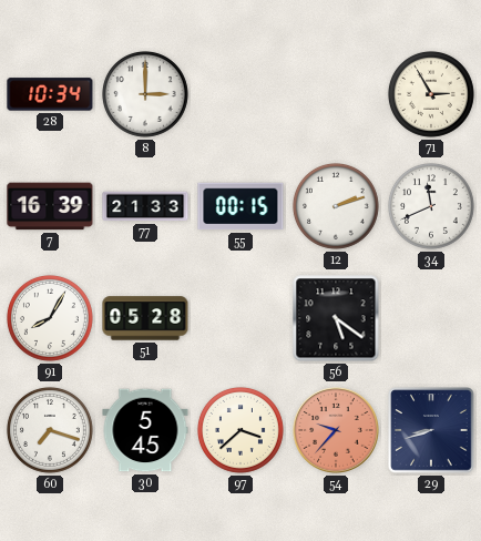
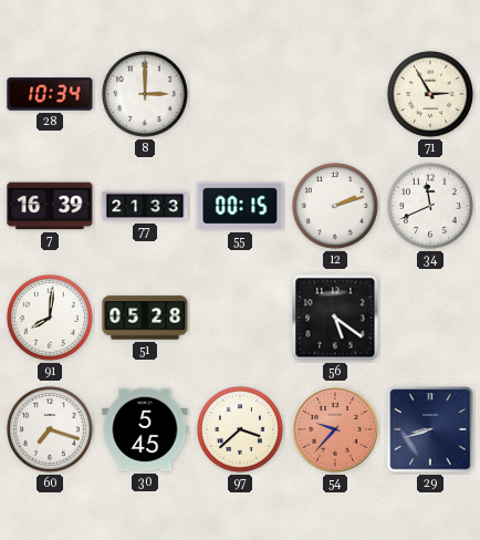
91: 8:05 -> 8:01 (50, 318)
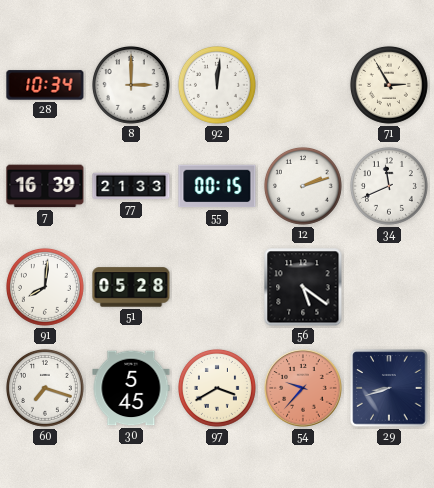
92: none -> 12:01 (217, 85)
97: 3:38 -> 3:40 (217, 388)
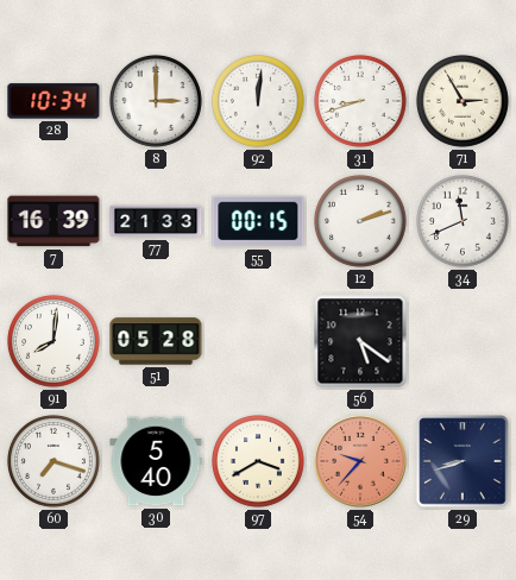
31: none -> 8:42 (360, 101)
30: 5:45 -> 5:40 (156, 461)
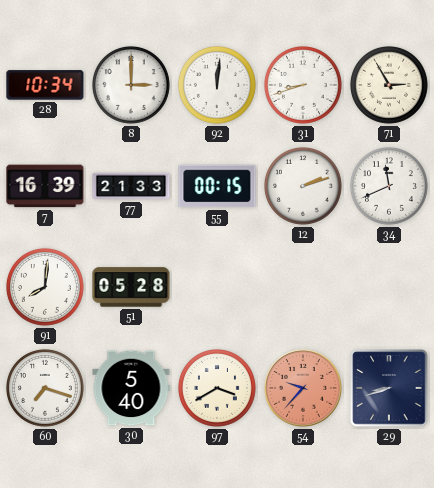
56: 5:21 -> none (360, 341)
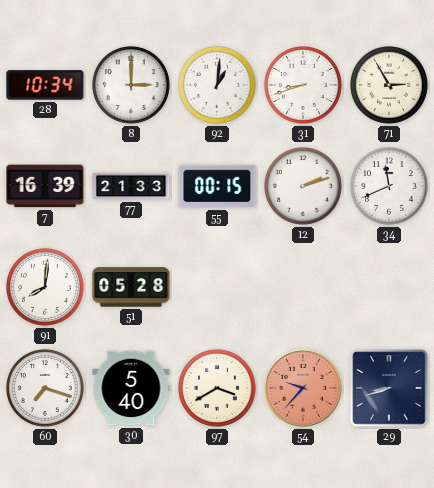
92: 12:01 -> 1:01 (217, 85)
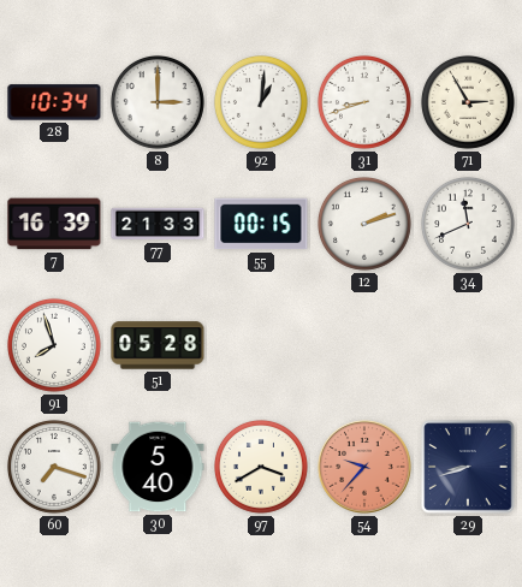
91: 8:01 -> 7:57 (54, 345)
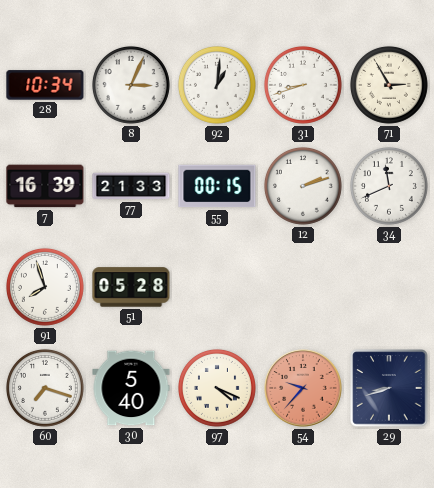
8: 3:00 -> 3:04 (131, 85)
97: 3:40 -> 4:19 (217, 388)
